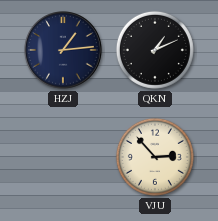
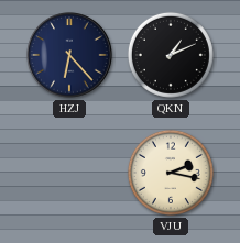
HZJ: 1:14 -> 6:23 (69, 55)
VJU: 2:53 -> 2:17 (171, 173)
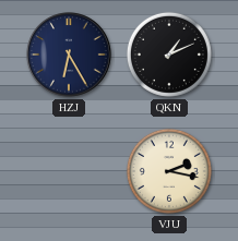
HZJ: 6:23 -> 6:25 (69, 55)
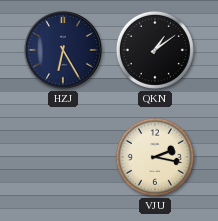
QKN: 1:11 -> 1:09 (155, 50)
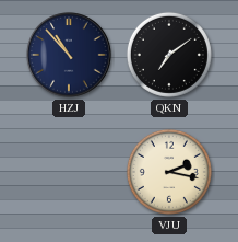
HZJ: 6:25 -> 10:53 (69, 55)
QKN: 1:09 -> 7:09 (169, 55)
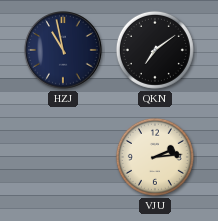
HZJ: 10:53 -> 10:58 (63, 50)
VJU: 2:17 -> 2:14 (155, 157)
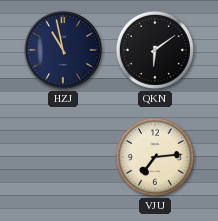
QKN: 7:09 -> 6:09 (155, 50)
VJU: 2:14 -> 7:14 (155, 157)
